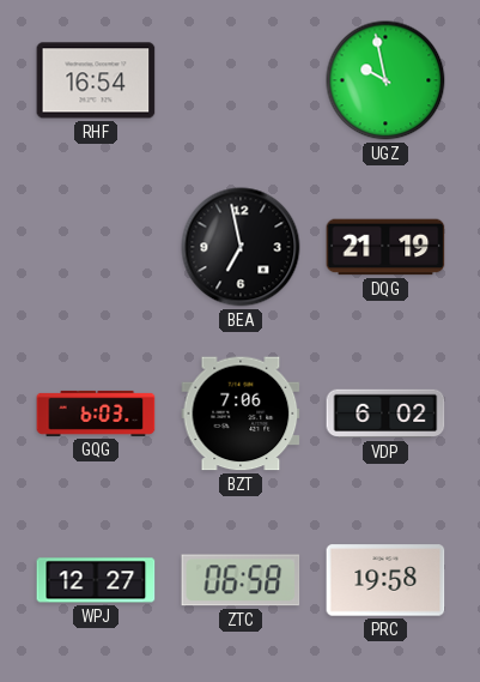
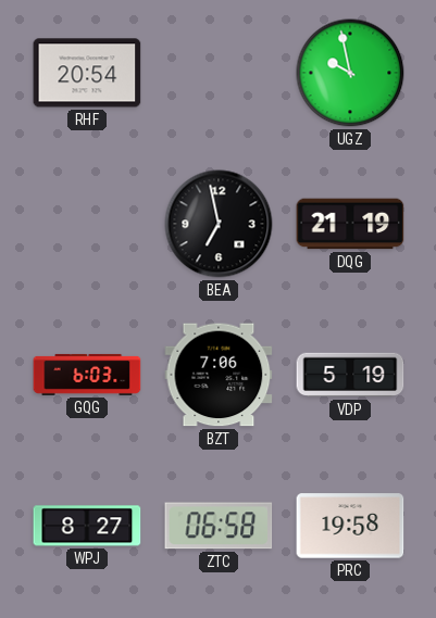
RHF: 16:54 -> 20:54 (87, 73)
VDP: 6:02 -> 5:19 (350, 375)
WPJ: 12:27 -> 8:27 (87, 526)
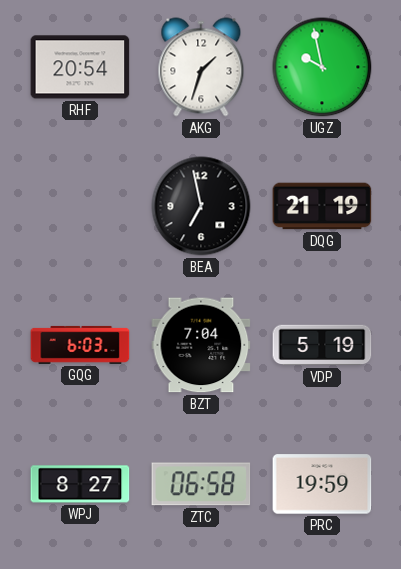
AKG: none -> 1:33 (201, 67)
BZT: 7:06 -> 7:04 (201, 345)
PRC: 19:58 -> 19:59 (322, 484)
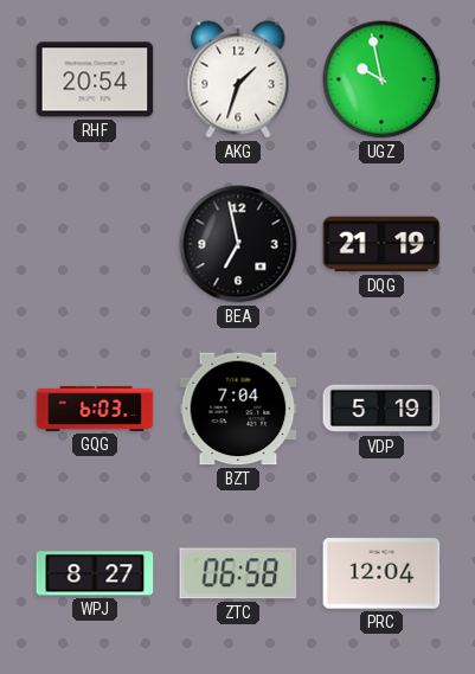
PRC: 19:59 -> 12:04 (381, 573)
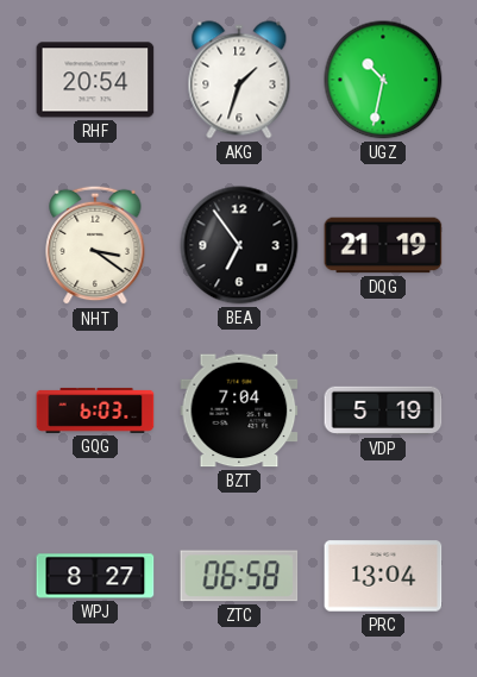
UGZ: 9:58 -> 10:32 (383, 80)
NHT: none -> 3:21 (95, 245)
BEA: 6:58 -> 6:54 (239, 245)
PRC: 12:04 -> 13:04 (383, 576)
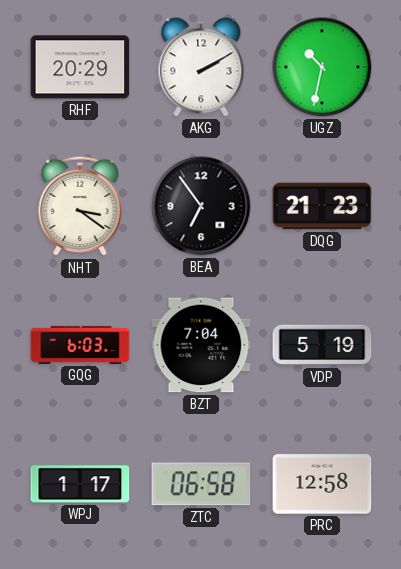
RHF: 20:54 -> 20:29 (80, 67)
AKG: 1:33 -> 2:10 (201, 67)
DQG: 21:19 -> 21:23 (322, 206)
WPJ: 8:27 -> 1:17 (80, 484)
PRC: 13:04 -> 12:58 (322, 484)
